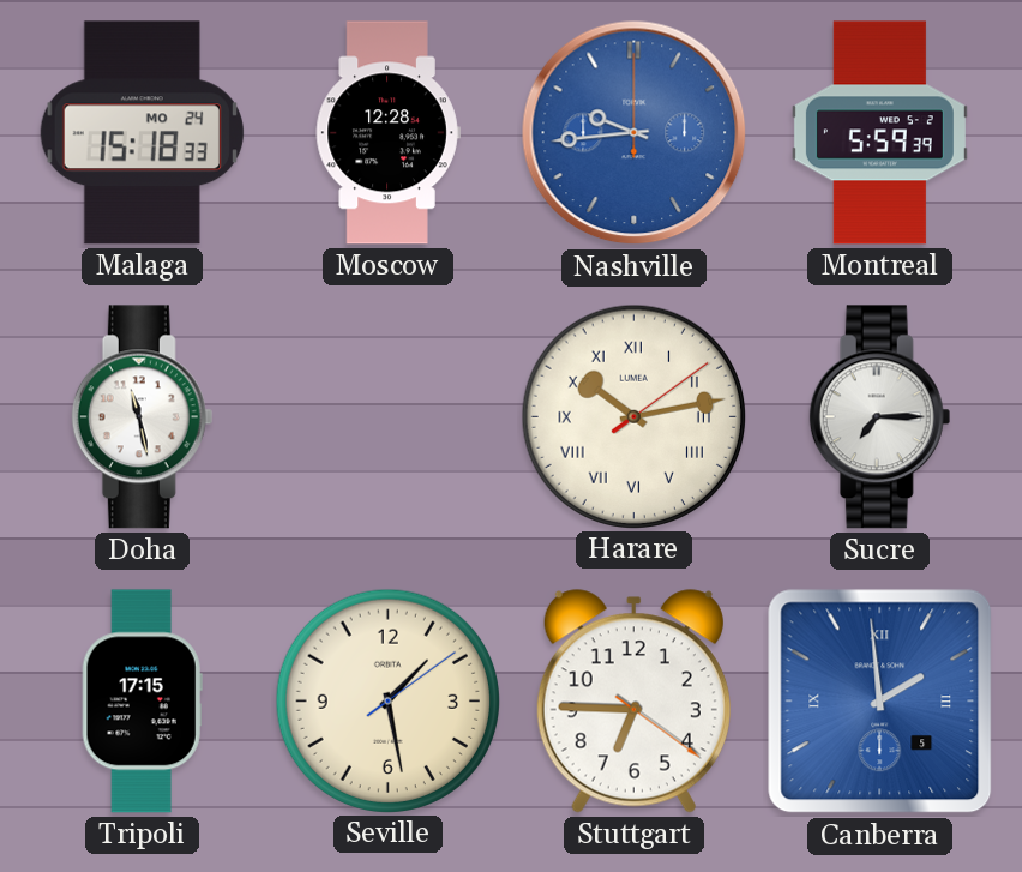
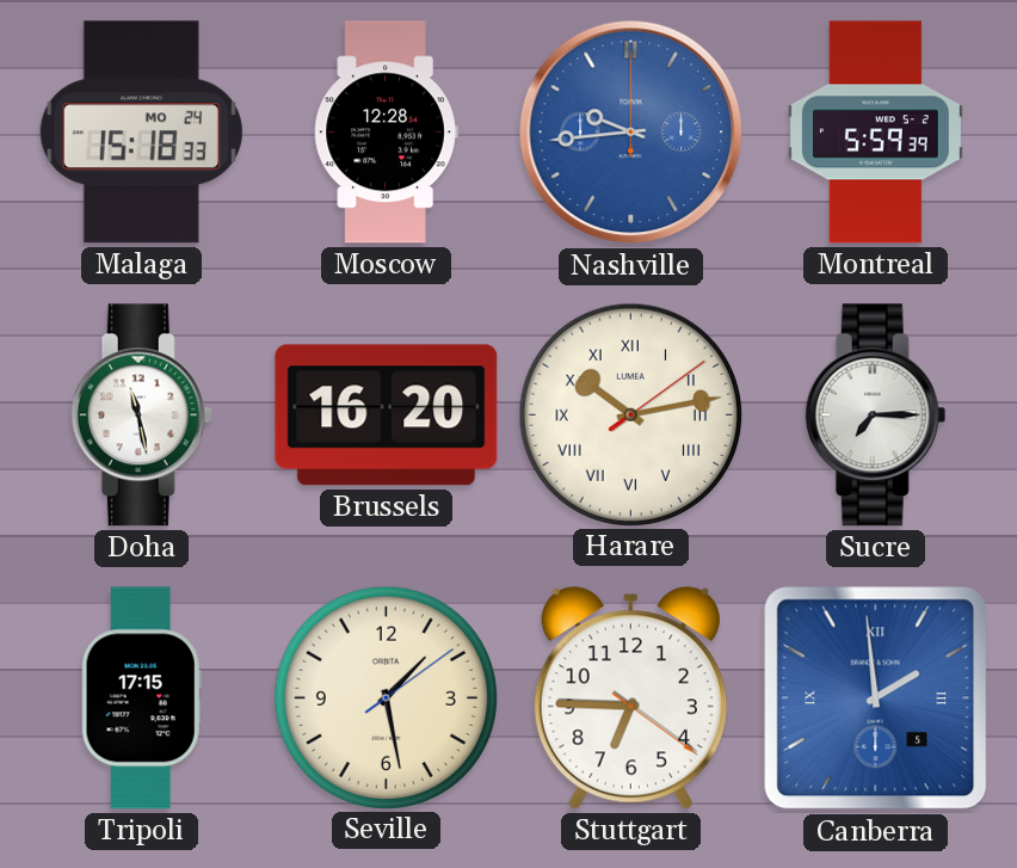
Brussels: none -> 16:20 (387, 415)
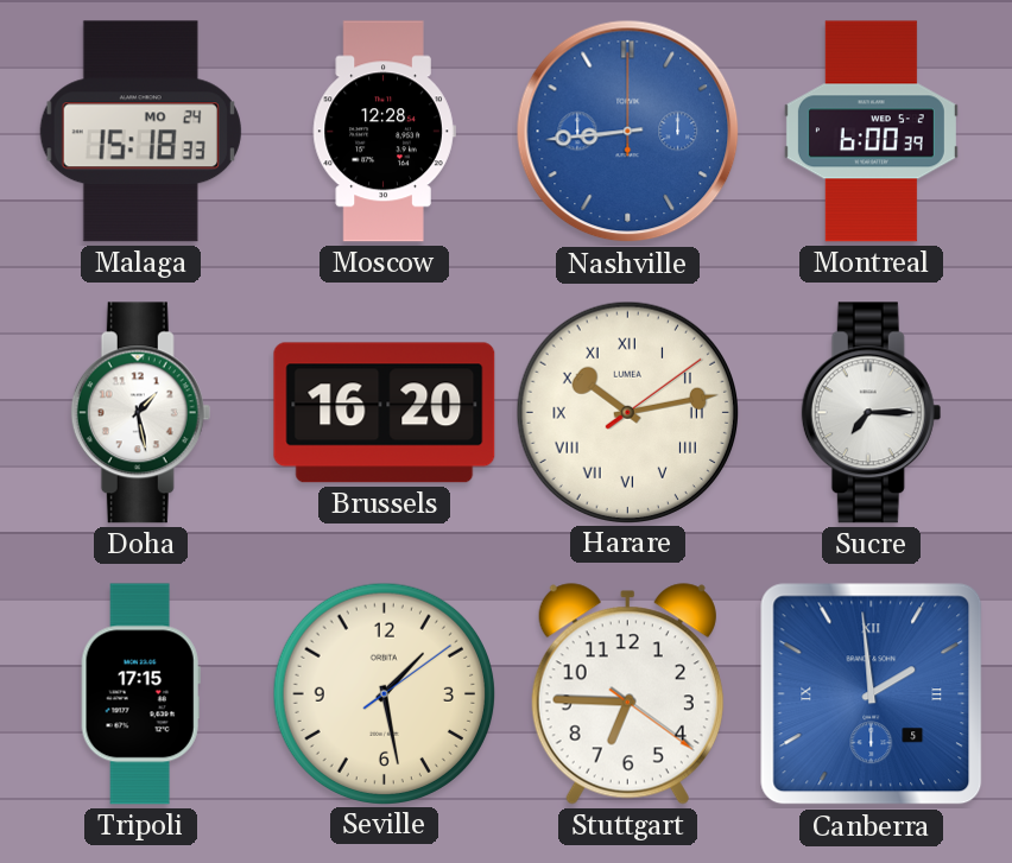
Nashville: 9:44 -> 8:44 (628, 132)
Montreal: 5:59 -> 6:00 (871, 132)
Doha: 11:28 -> 1:28 (141, 413)
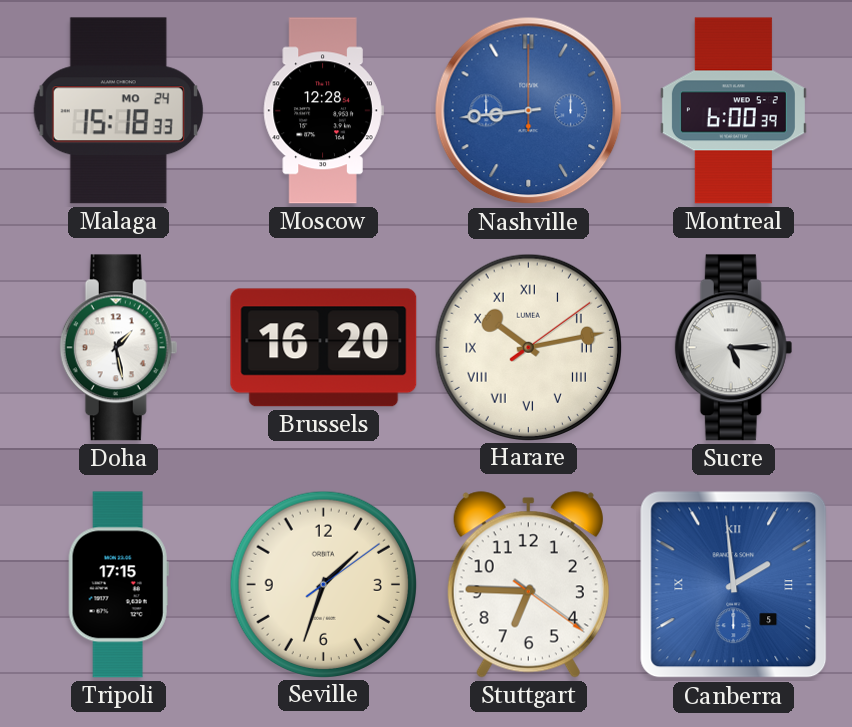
Sucre: 7:15 -> 5:15 (734, 348)
Seville: 1:28 -> 1:33 (323, 584)
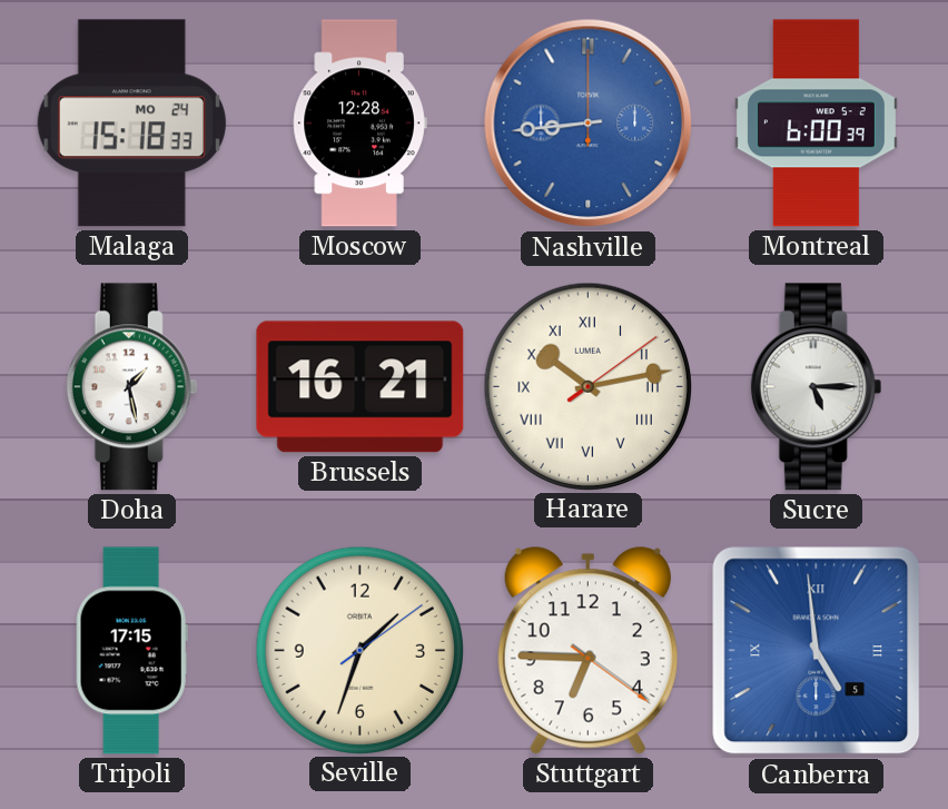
Brussels: 16:20 -> 16:21 (361, 387)
Canberra: 1:59 -> 4:59 (817, 651)
